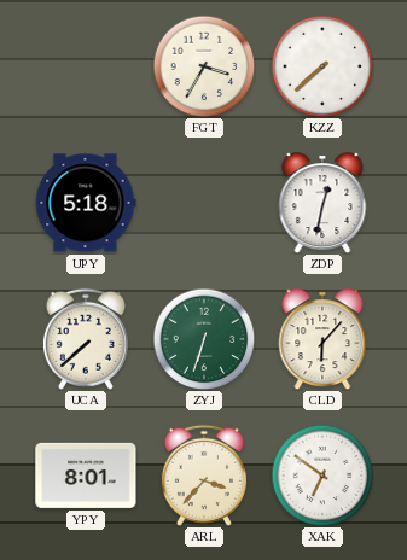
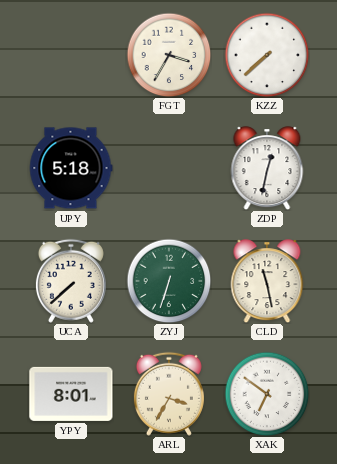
CLD: 6:07 -> 11:28 (267, 281)
ARL: 3:37 -> 3:35 (169, 394)
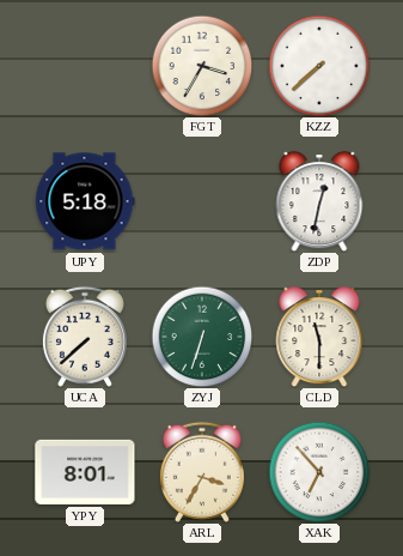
CLD: 11:28 -> 11:30 (319, 337)
XAK: 6:51 -> 6:53 (319, 472)
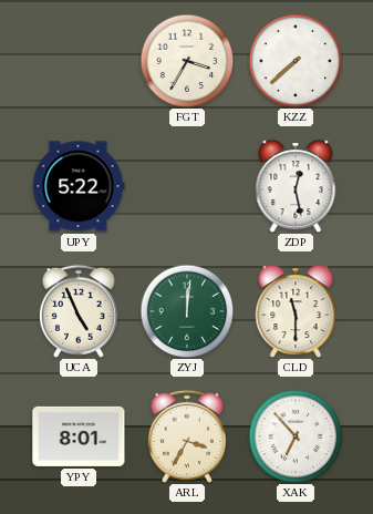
UPY: 5:18 -> 5:22 (79, 186)
ZDP: 12:32 -> 12:28 (296, 186)
UCA: 7:38 -> 4:56 (79, 311)
ZYJ: 6:33 -> 12:01 (187, 311)
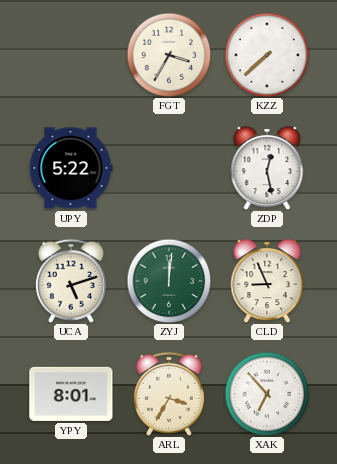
UCA: 4:56 -> 5:12 (71, 281)
CLD: 11:30 -> 8:56 (267, 281)
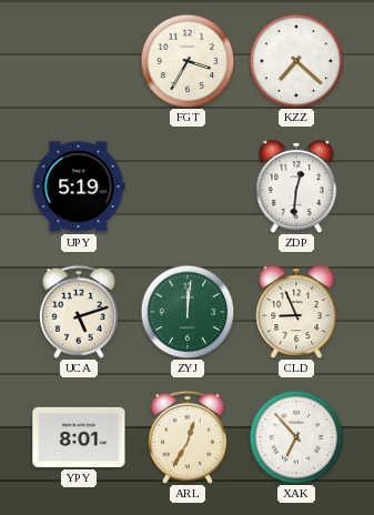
KZZ: 7:38 -> 7:22 (296, 61)
UPY: 5:22 -> 5:19 (79, 186)
ZDP: 12:28 -> 12:31 (296, 186)
ARL: 3:35 -> 12:35 (188, 437)
